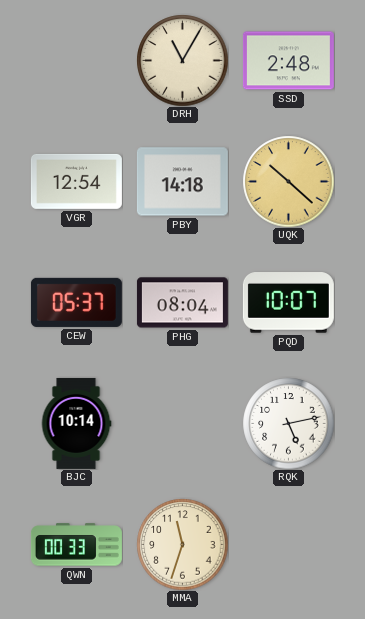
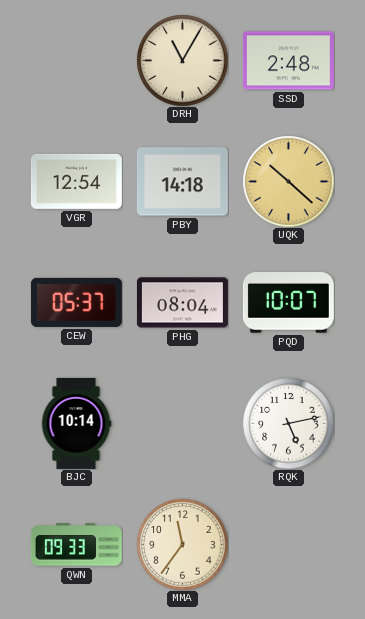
QWN: 00:33 -> 09:33 (76, 545)
MMA: 11:33 -> 11:36 (182, 544)
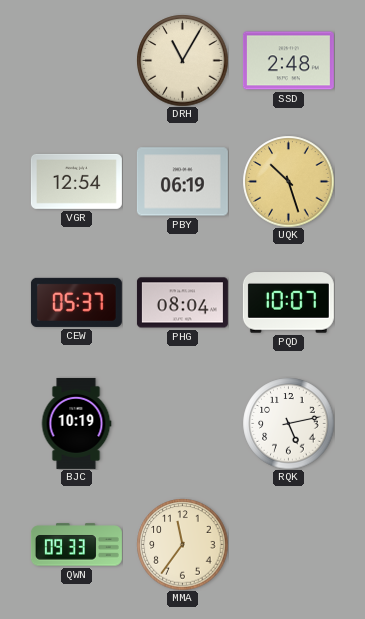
PBY: 14:18 -> 06:19 (182, 182)
UQK: 10:22 -> 10:27 (288, 181)
BJC: 10:14 -> 10:19 (76, 423)
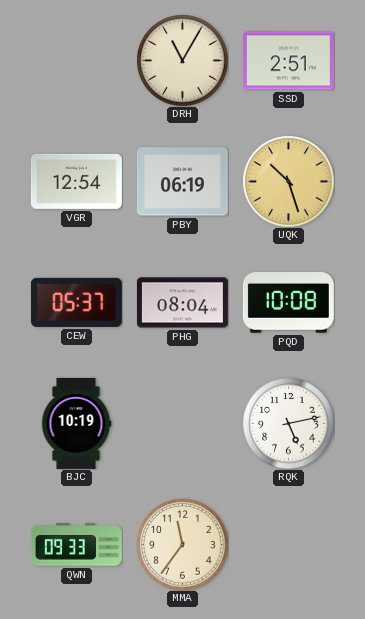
SSD: 2:48 -> 2:51 (288, 61)
PQD: 10:07 -> 10:08 (288, 303)
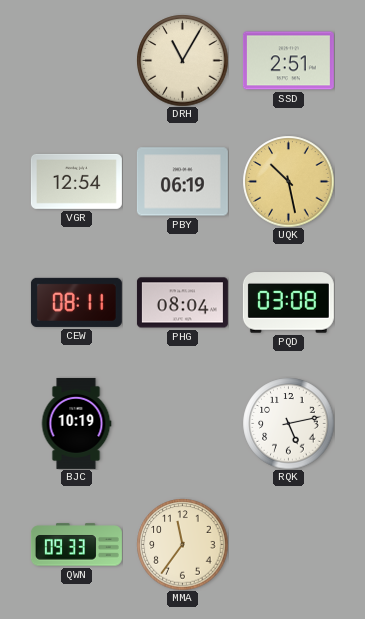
UQK: 10:27 -> 10:28 (288, 181)
CEW: 05:37 -> 08:11 (76, 302)
PQD: 10:08 -> 03:08 (288, 303)
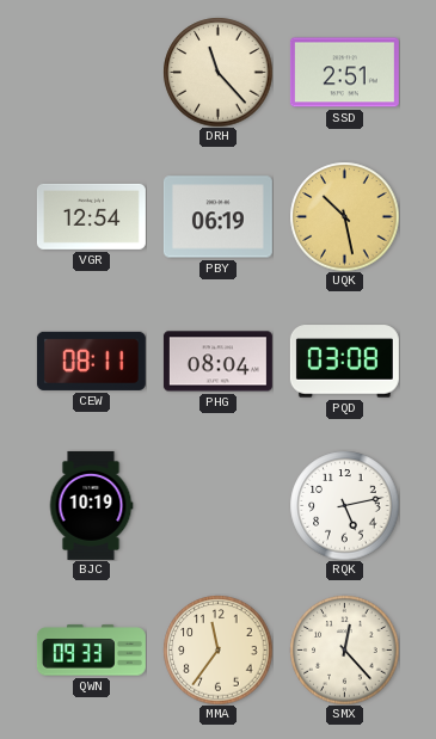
DRH: 11:05 -> 11:23 (217, 72)
SMX: none -> 12:23 (344, 649)
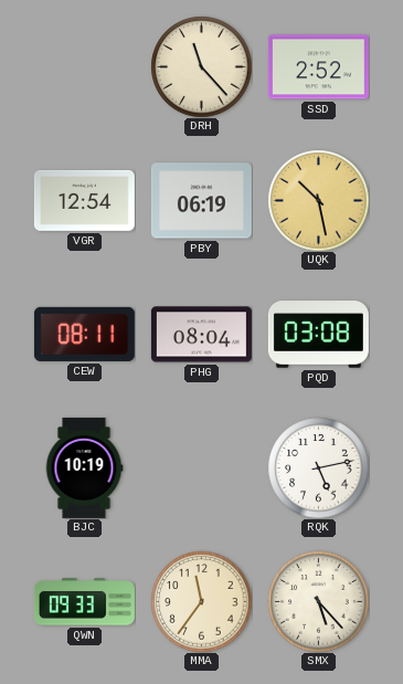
SSD: 2:51 -> 2:52 (318, 67)
SMX: 12:23 -> 5:23 (318, 601)
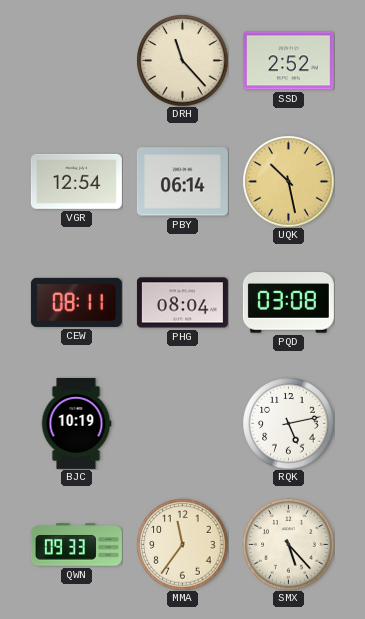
PBY: 06:19 -> 06:14 (182, 182)
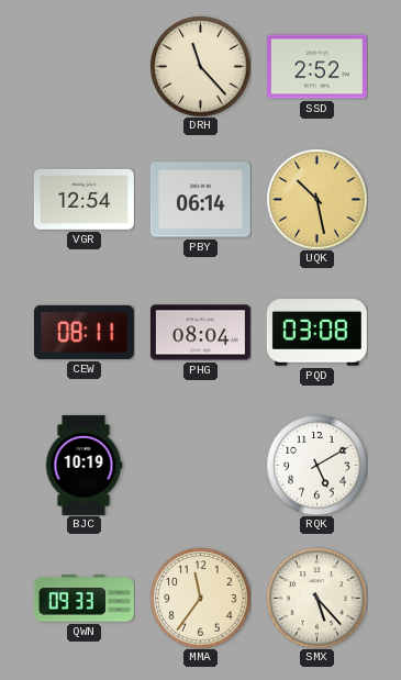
RQK: 5:13 -> 5:10 (316, 465)
